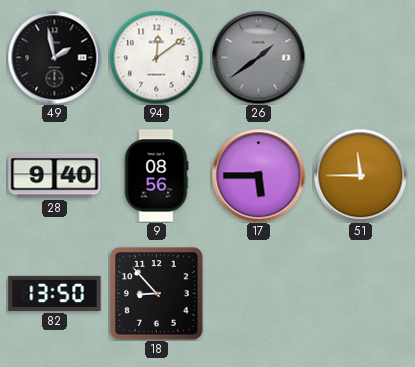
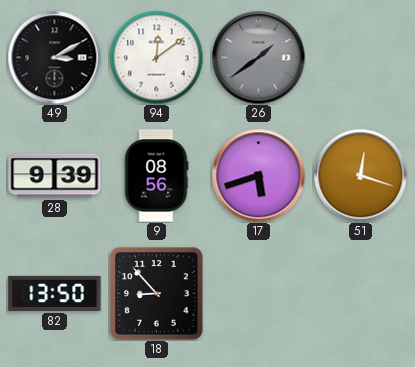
49: 1:58 -> 3:10 (54, 57)
28: 9:40 -> 9:39 (55, 176)
17: 5:45 -> 5:42 (258, 175)
51: 11:45 -> 12:18 (360, 175)
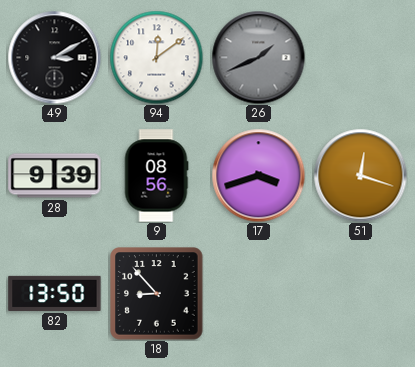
26: 1:39 -> 1:41 (258, 57)
17: 5:42 -> 3:42 (258, 175)
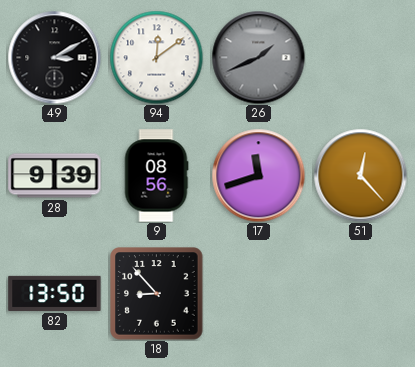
17: 3:42 -> 11:42 (258, 175)
51: 12:18 -> 12:23 (360, 175)
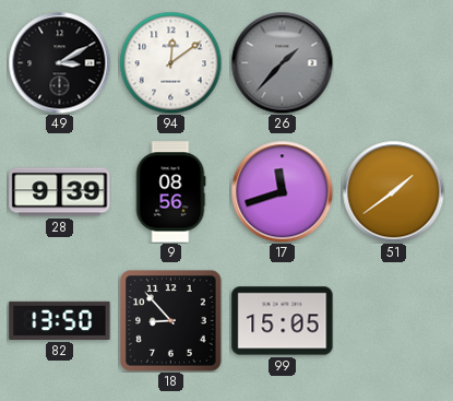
26: 1:41 -> 1:37 (282, 62)
51: 12:23 -> 1:39 (393, 191)
99: none -> 15:05 (283, 321)
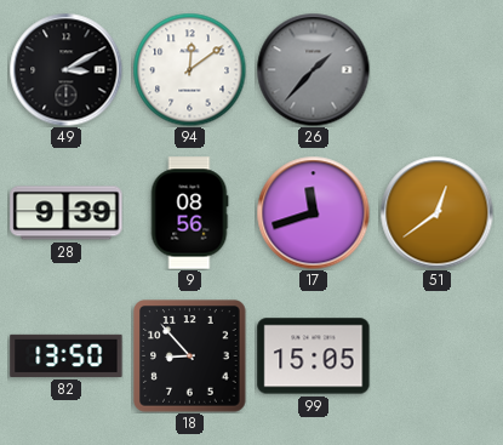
51: 1:39 -> 12:39 (436, 212)
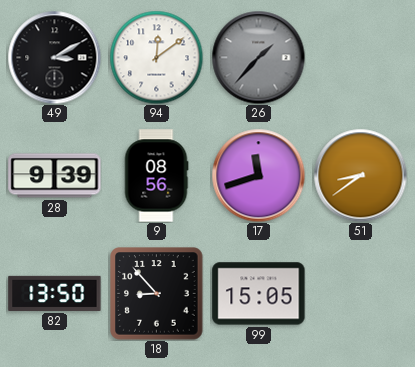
51: 12:39 -> 8:39 (360, 175)
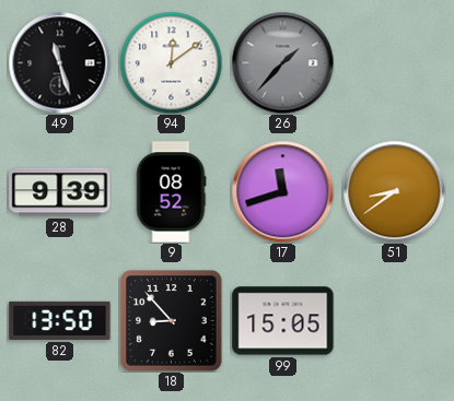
49: 3:10 -> 11:27 (59, 62)
9: 08:56 -> 08:52 (171, 192)
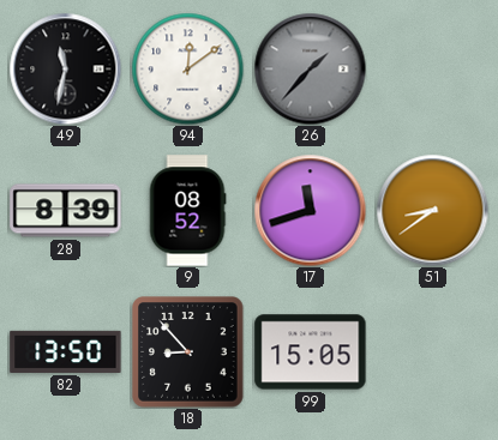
49: 11:27 -> 11:32 (65, 68)
28: 9:39 -> 8:39 (66, 211)
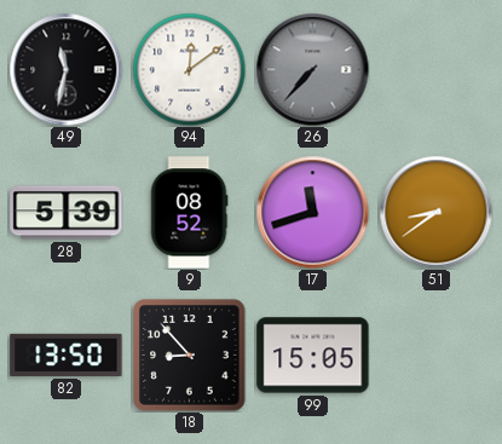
26: 1:37 -> 7:37 (312, 69)
28: 8:39 -> 5:39 (67, 213)
